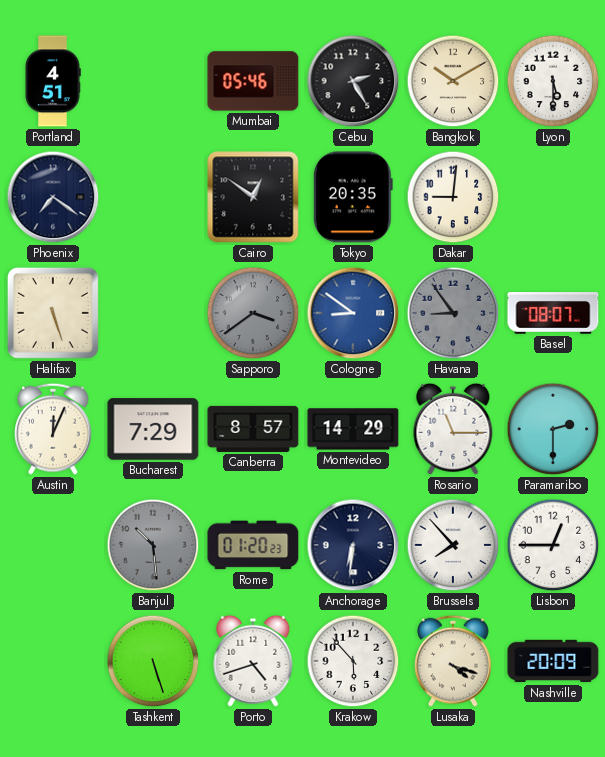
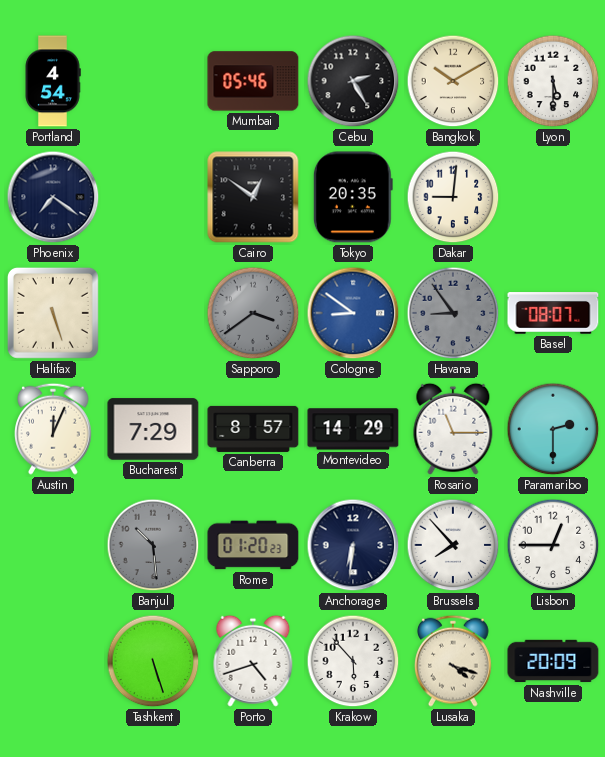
Portland: 4:51 -> 4:54 (53, 81)
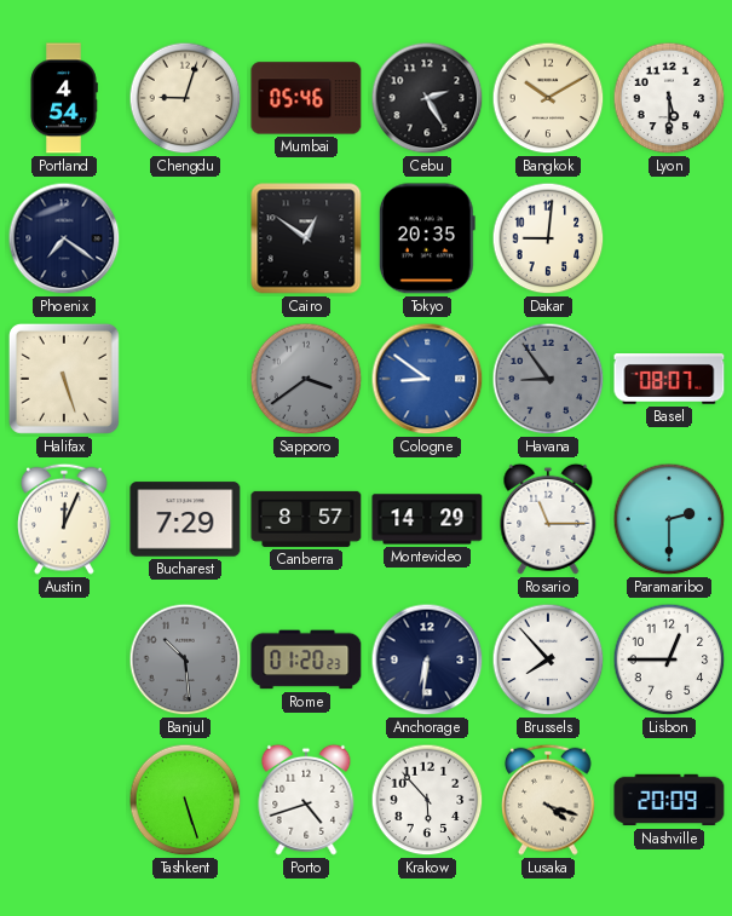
Chengdu: none -> 9:03 (185, 98)
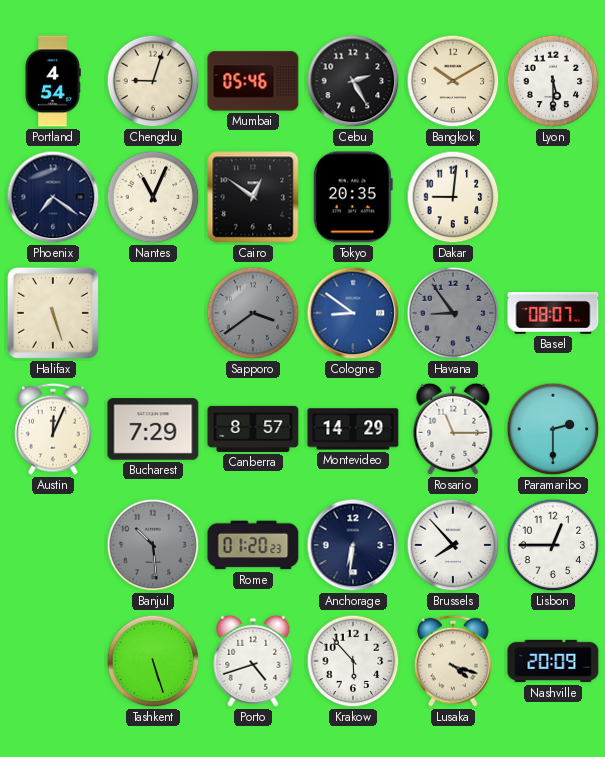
Nantes: none -> 11:04 (153, 197)
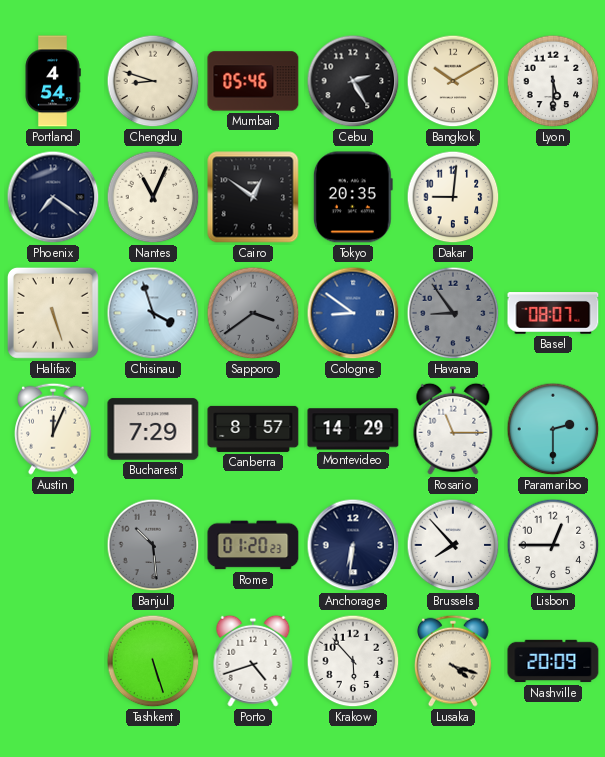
Chengdu: 9:03 -> 8:48 (153, 81)
Chisinau: none -> 3:57 (153, 313)
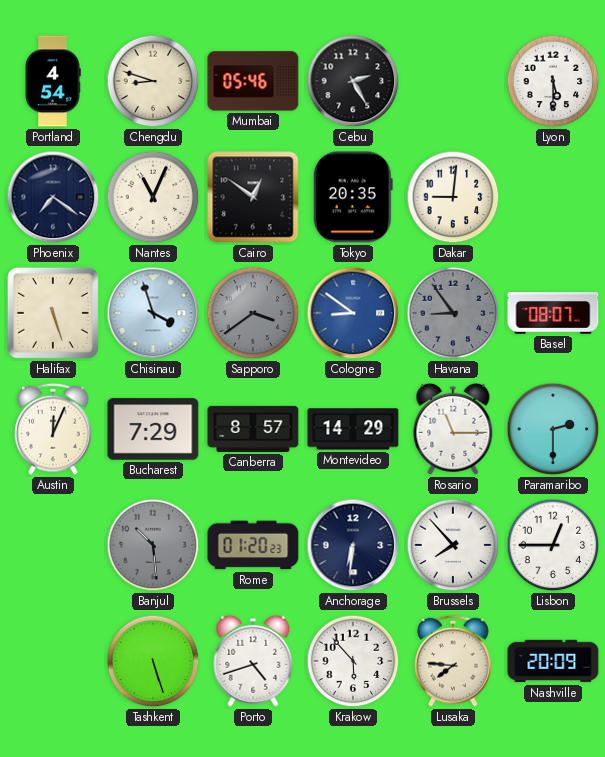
Bangkok: 10:10 -> none (453, 81)
Lusaka: 4:18 -> 7:46 (454, 661)
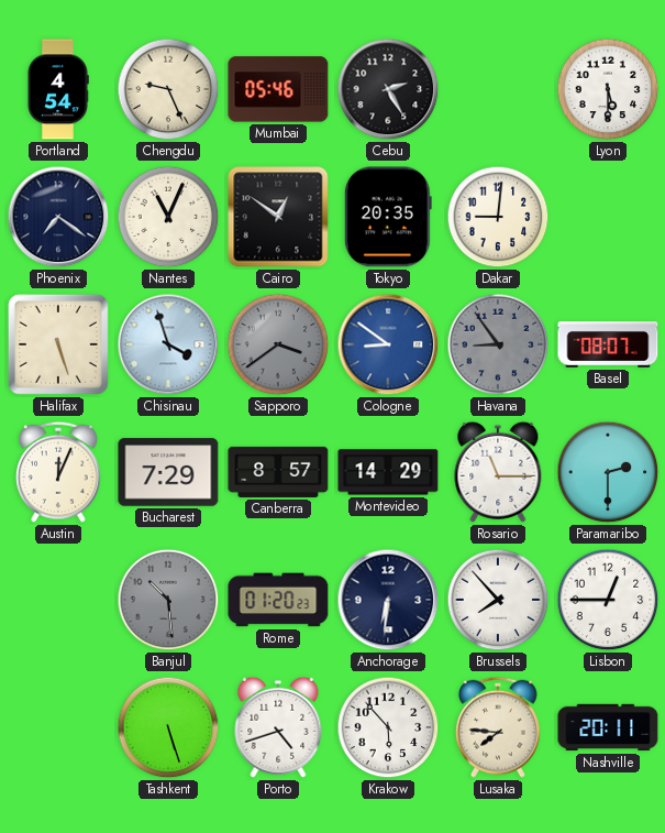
Chengdu: 8:48 -> 9:26 (168, 89)
Nashville: 20:09 -> 20:11 (608, 727)
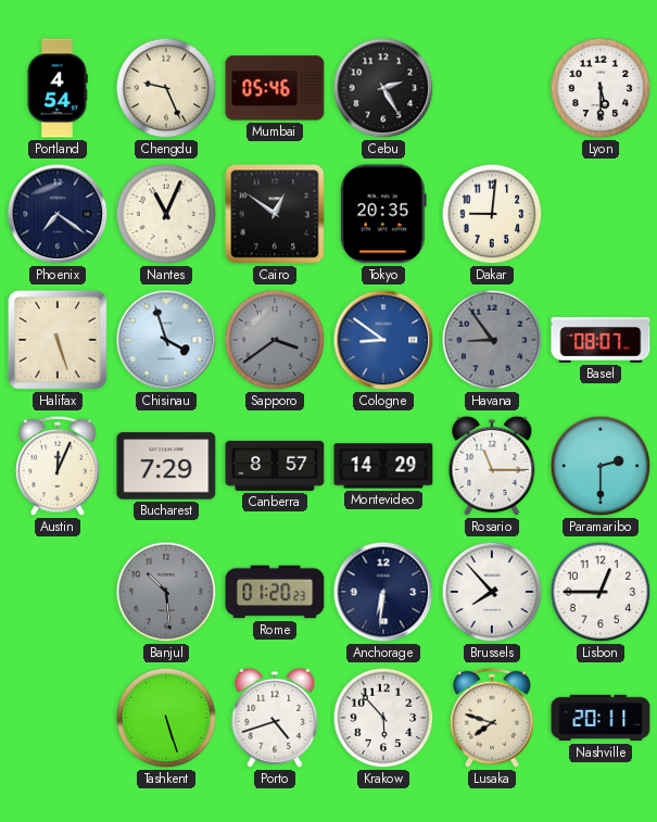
Lusaka: 7:46 -> 7:48 (493, 718)
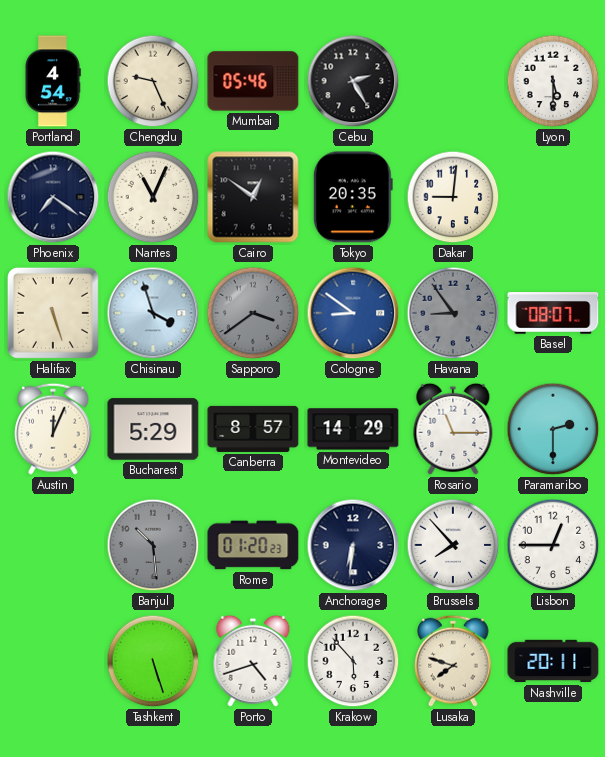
Bucharest: 7:29 -> 5:29 (153, 429)
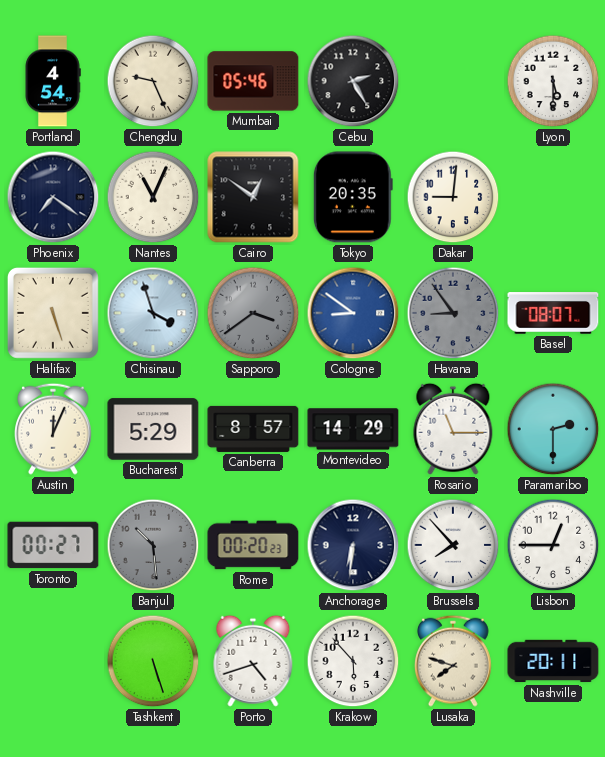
Toronto: none -> 00:27 (53, 545)
Rome: 01:20 -> 00:20 (253, 545)
